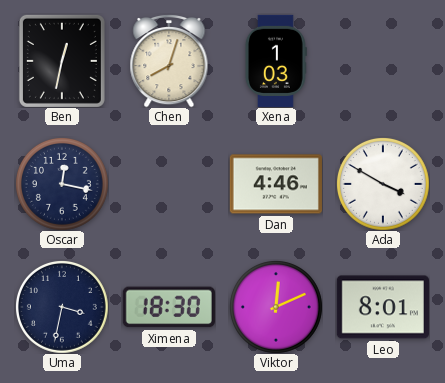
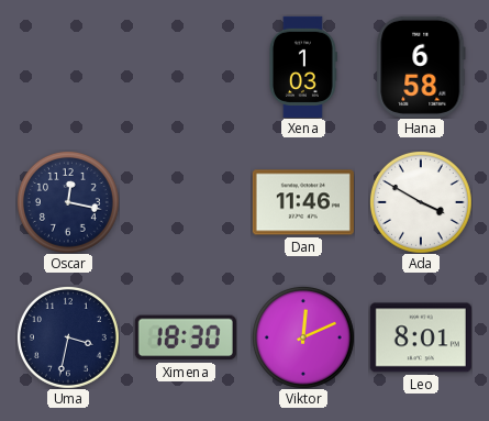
Ben: 12:32 -> none (62, 61)
Chen: 8:03 -> none (169, 61)
Hana: none -> 6:58 (421, 67)
Dan: 4:46 -> 11:46 (303, 202)
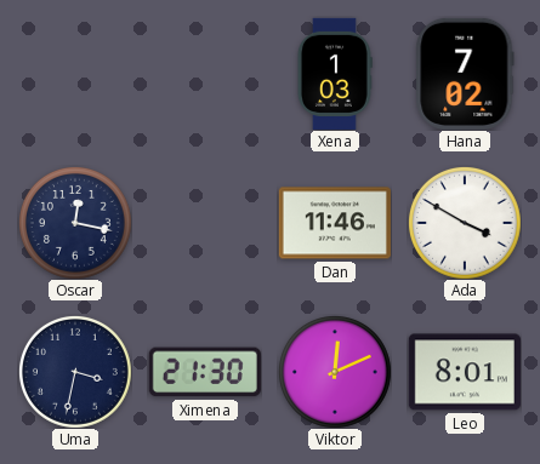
Hana: 6:58 -> 7:02 (465, 74)
Ximena: 18:30 -> 21:30 (205, 372)
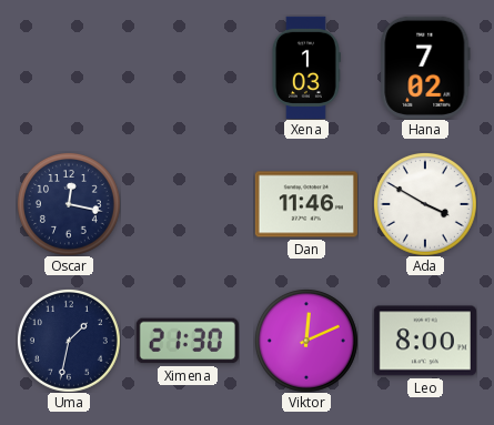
Uma: 3:32 -> 1:32 (69, 341)
Leo: 8:01 -> 8:00 (425, 341)
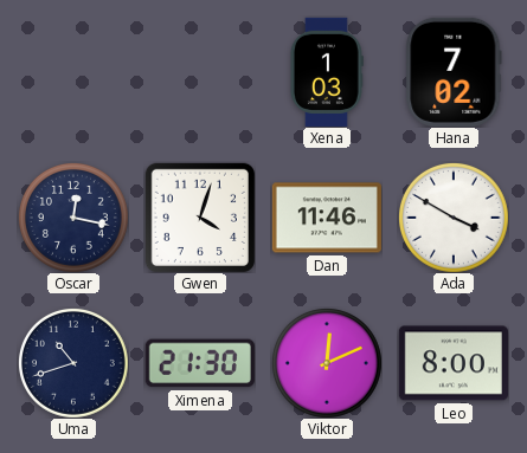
Gwen: none -> 4:03 (200, 218)
Uma: 1:32 -> 10:42 (73, 363)
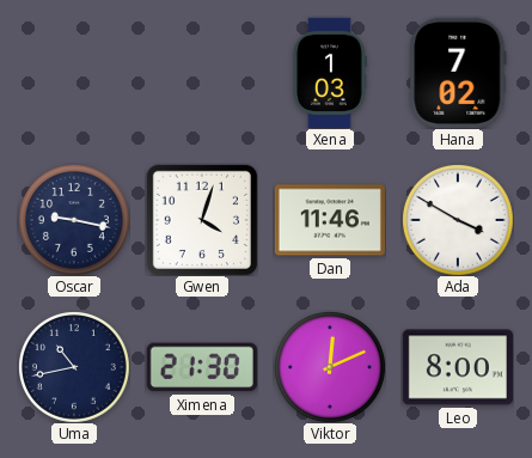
Oscar: 12:17 -> 9:17 (74, 220)
Uma: 10:42 -> 10:43 (74, 367)
